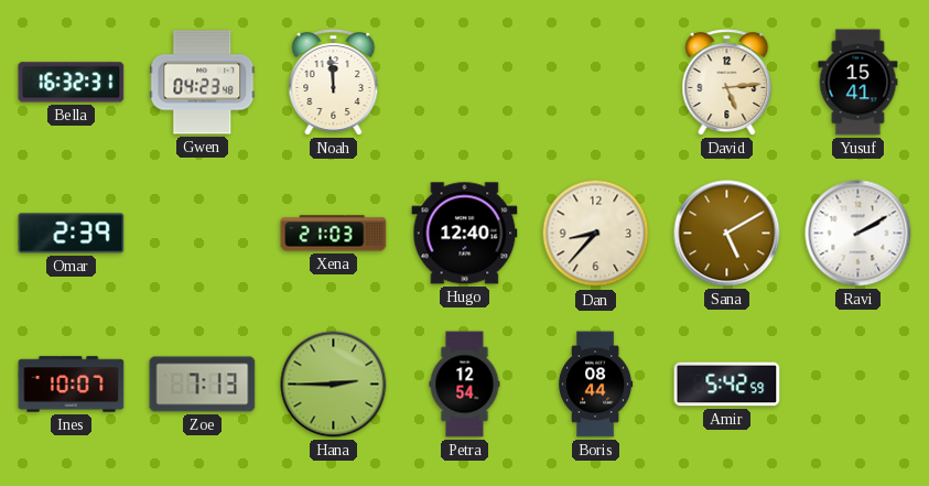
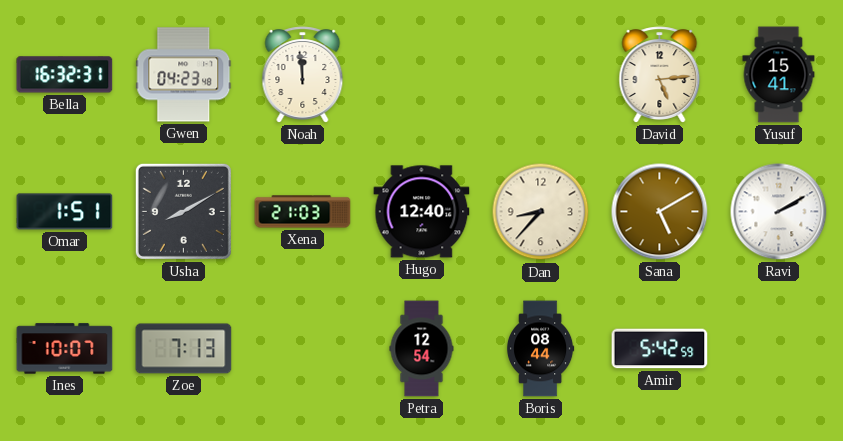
Omar: 2:39 -> 1:51 (65, 212)
Usha: none -> 8:10 (183, 211)
Hana: 2:45 -> none (334, 385)
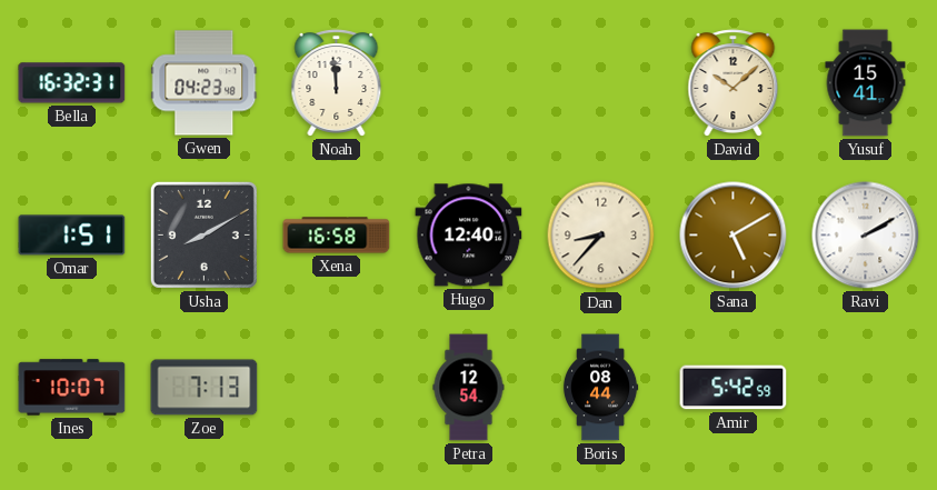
David: 5:14 -> 10:08 (734, 83)
Xena: 21:03 -> 16:58 (337, 236)
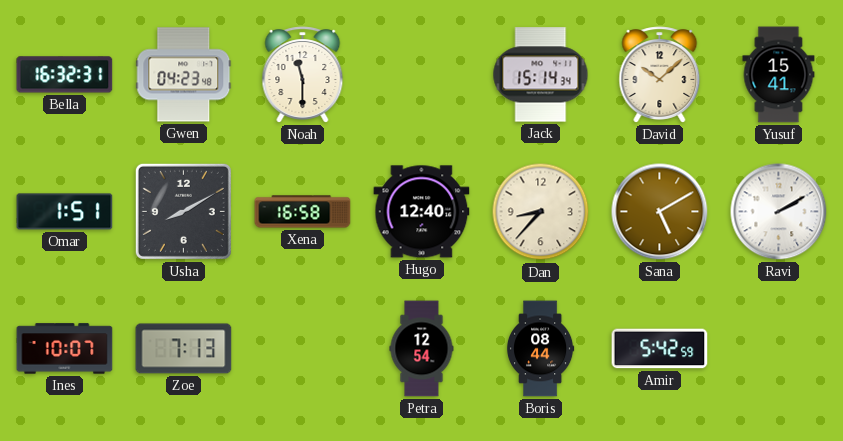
Noah: 11:59 -> 11:30 (303, 75)
Jack: none -> 15:14 (541, 75)
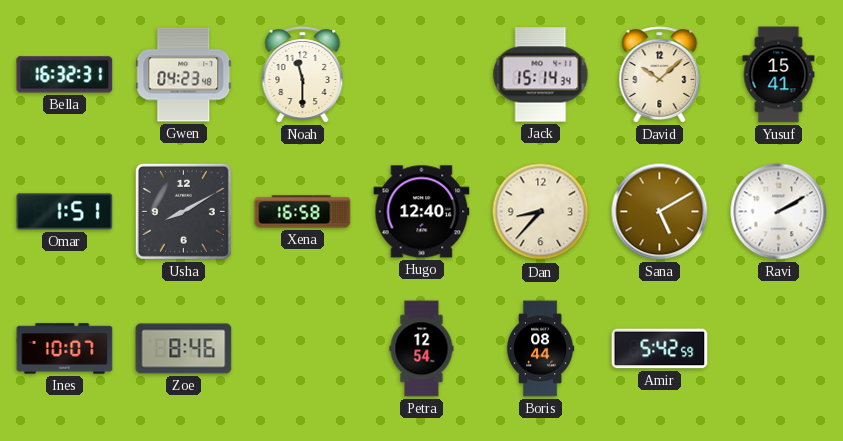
Zoe: 7:13 -> 8:46 (184, 349)
